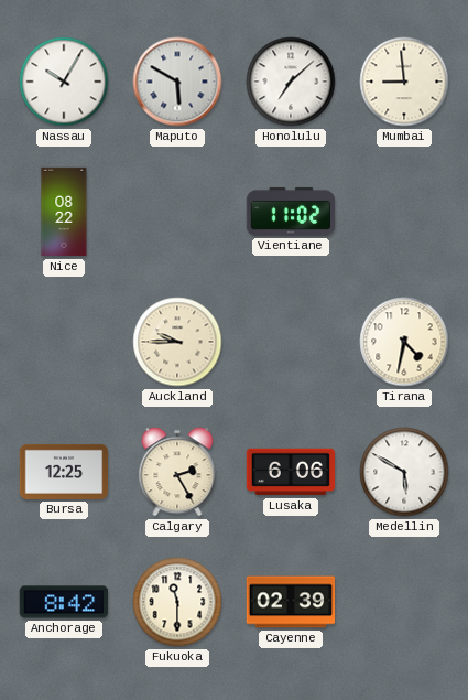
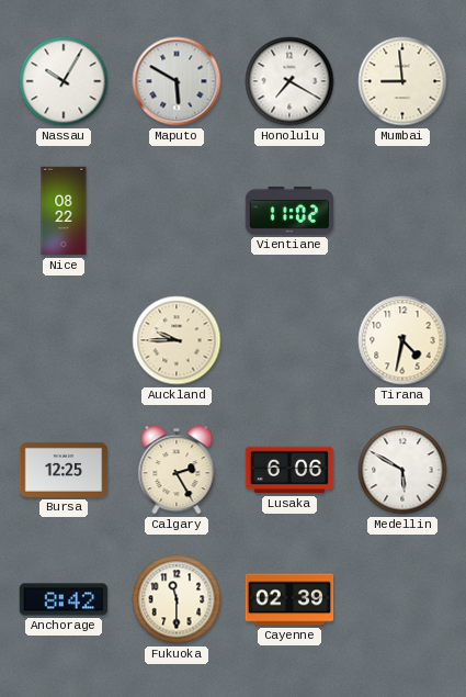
Honolulu: 7:08 -> 7:20 (289, 81)
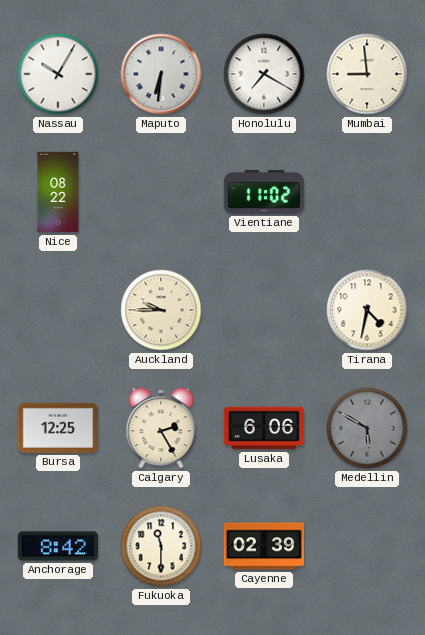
Maputo: 5:50 -> 6:31 (161, 74)
Medellin dial: white -> grey (367, 428)
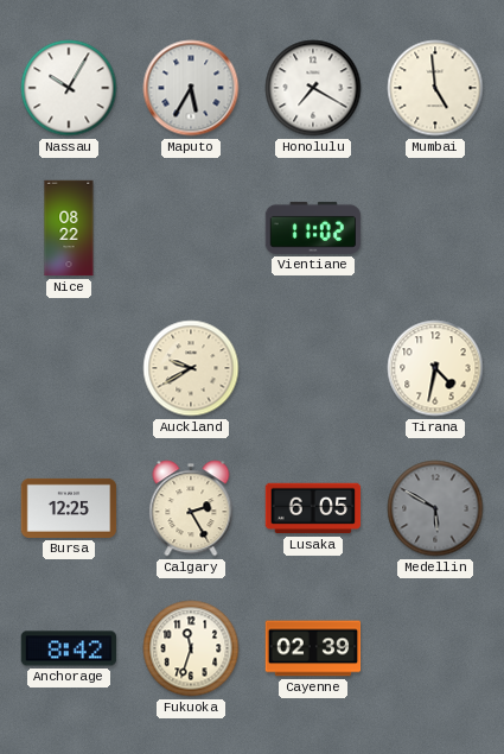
Maputo: 6:31 -> 5:35 (191, 88)
Mumbai: 8:59 -> 4:59 (435, 88)
Auckland: 9:45 -> 9:40 (191, 368)
Lusaka: 6:06 -> 6:05 (313, 508)
Fukuoka: 11:30 -> 11:33 (191, 648)
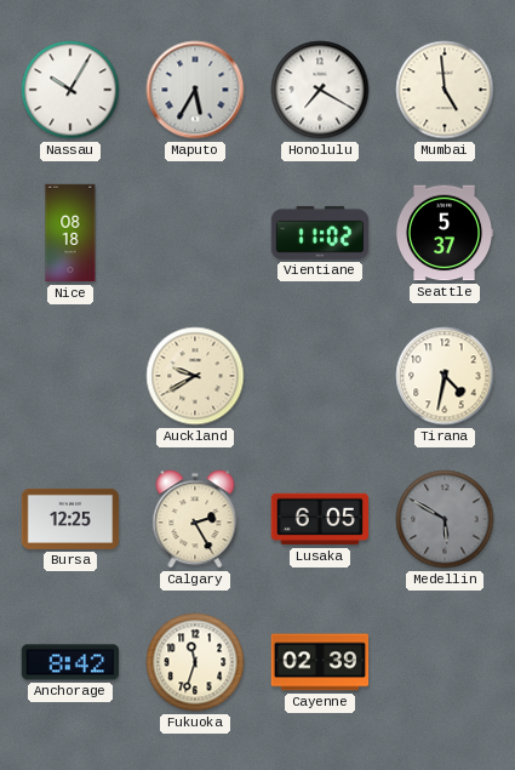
Nice: 08:22 -> 08:18 (70, 233)
Seattle: none -> 5:37 (445, 233)
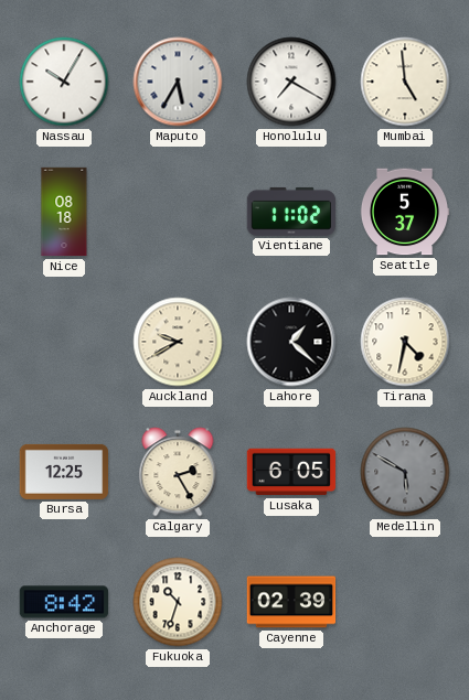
Lahore: none -> 1:22 (291, 342)
Fukuoka: 11:33 -> 10:33 (178, 602)
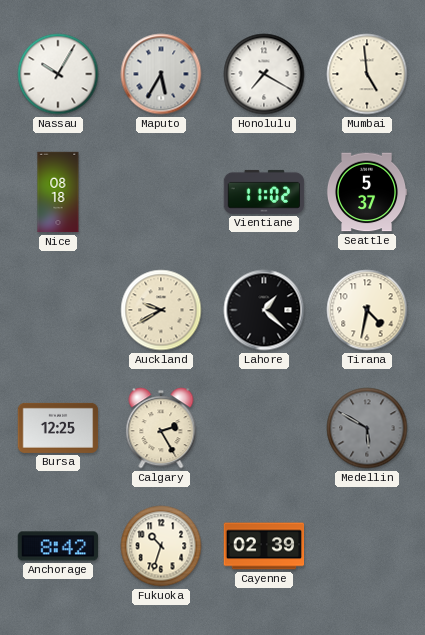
Lusaka: 6:05 -> none (291, 472)
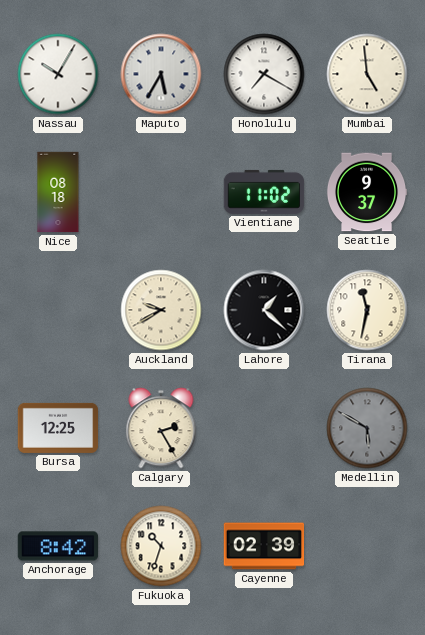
Seattle: 5:37 -> 9:37 (367, 192)
Tirana: 4:32 -> 11:32 (367, 310)
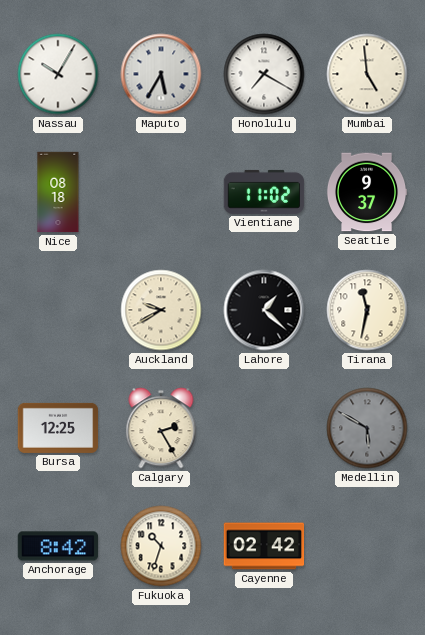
Cayenne: 02:39 -> 02:42 (264, 546)
